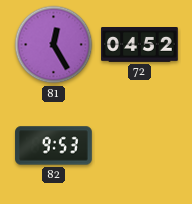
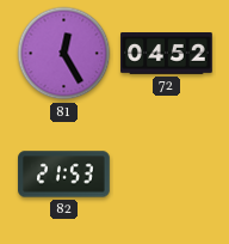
82: 9:53 -> 21:53 (64, 175)
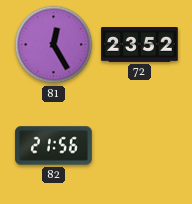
72: 04:52 -> 23:52 (140, 45)
82: 21:53 -> 21:56 (54, 146)
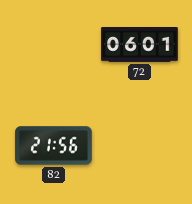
81: 12:25 -> none (54, 45)
72: 23:52 -> 06:01 (140, 45)
